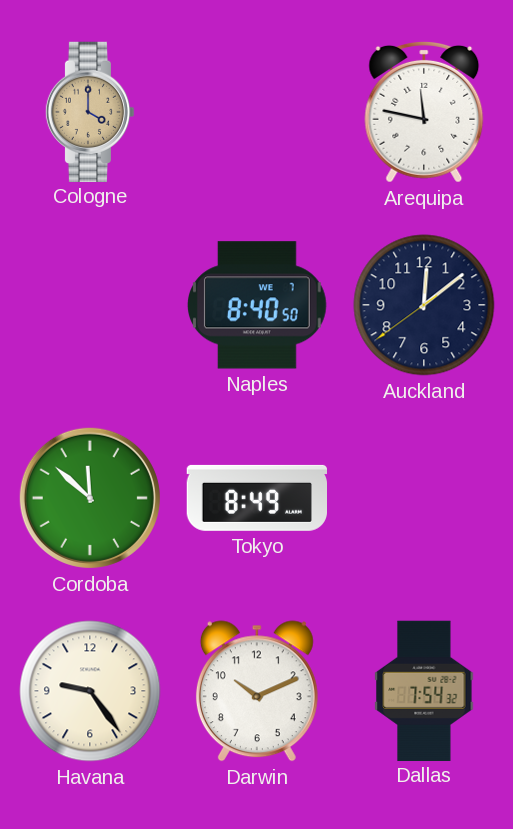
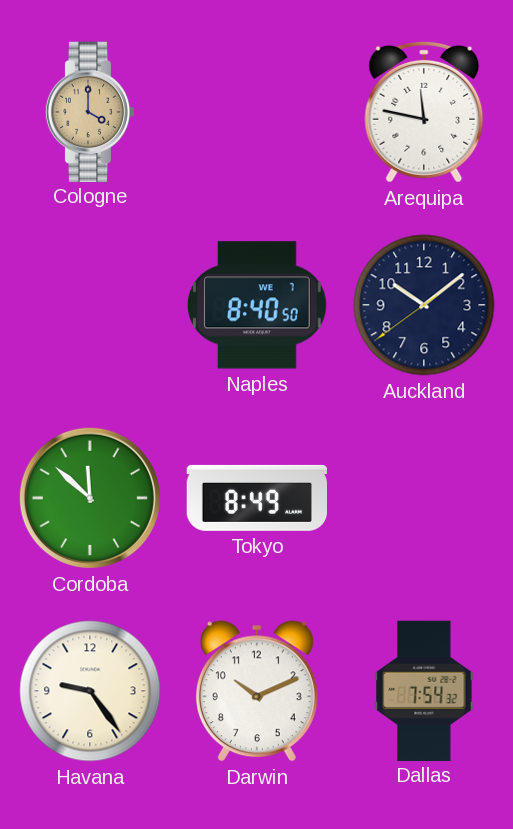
Auckland: 12:08 -> 10:08 (424, 305)
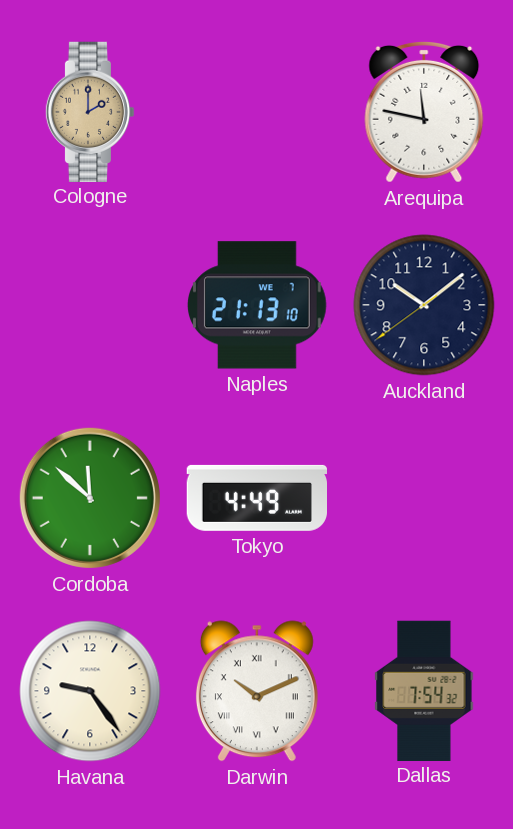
Cologne: 4:00 -> 2:00 (90, 111)
Naples: 8:40 -> 21:13 (257, 305)
Tokyo: 8:49 -> 4:49 (256, 498)
Darwin numerals: Arabic -> Roman (257, 691)
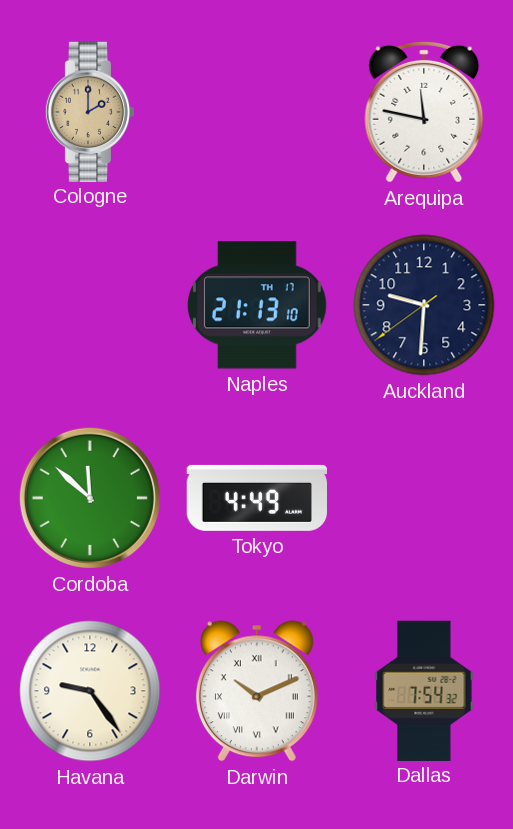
Naples date: WE 7 -> TH 17 (257, 305)
Auckland: 10:08 -> 9:30 (424, 305)
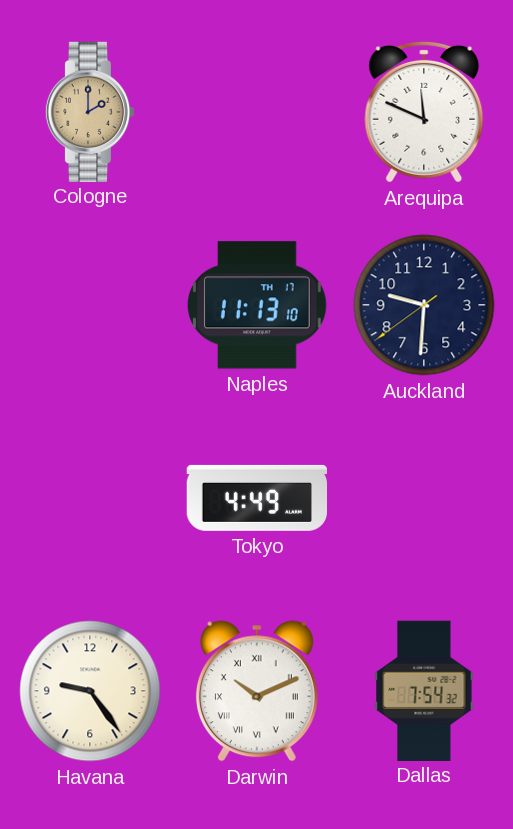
Arequipa: 11:47 -> 11:49 (424, 112)
Naples: 21:13 -> 11:13 (257, 305)
Cordoba: 11:52 -> none (90, 498)
